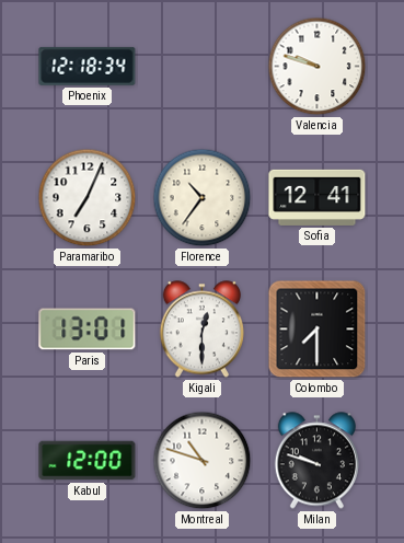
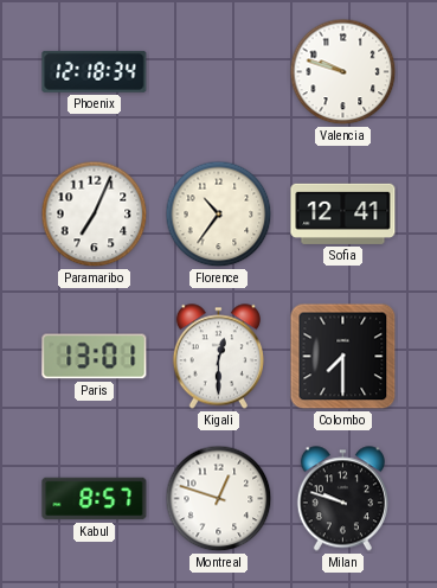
Kabul: 12:00 -> 8:57 (95, 499)
Montreal: 10:48 -> 12:48 (219, 499)
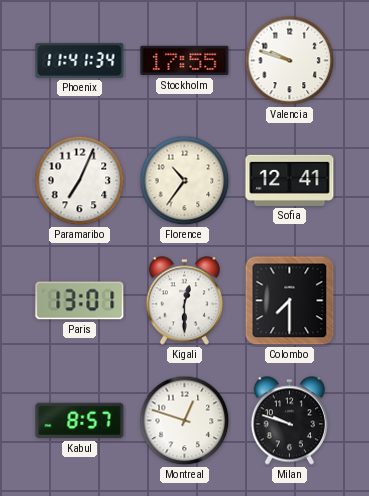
Phoenix: 12:18 -> 11:41 (80, 60)
Stockholm: none -> 17:55 (185, 61)
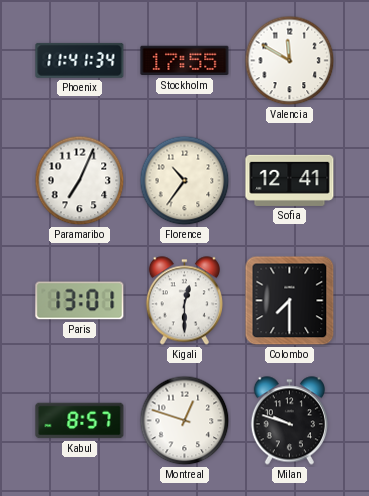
Valencia: 9:48 -> 11:50 (290, 61)
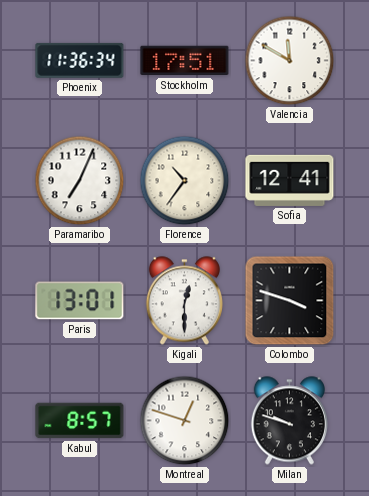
Phoenix: 11:41 -> 11:36 (80, 60)
Stockholm: 17:55 -> 17:51 (185, 61)
Colombo: 7:30 -> 3:48 (290, 301)
